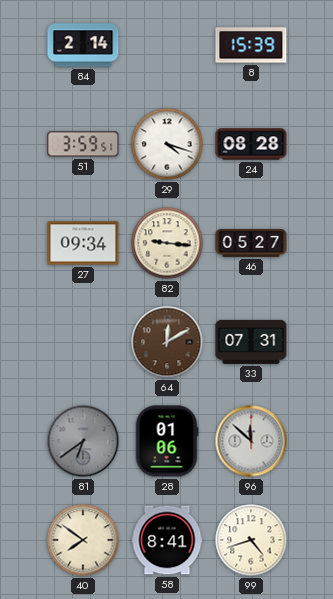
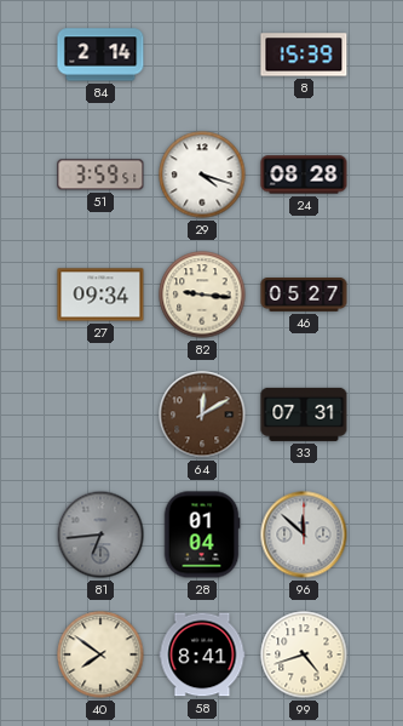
81: 6:39 -> 6:44 (100, 535)
28: 01:06 -> 01:04 (202, 535)
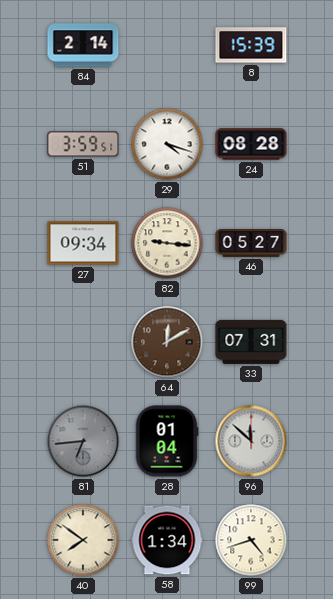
58: 8:41 -> 1:34 (167, 540)
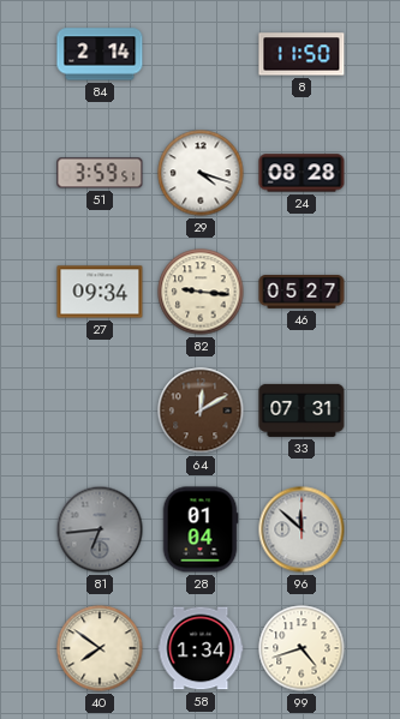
8: 15:39 -> 11:50 (302, 54)
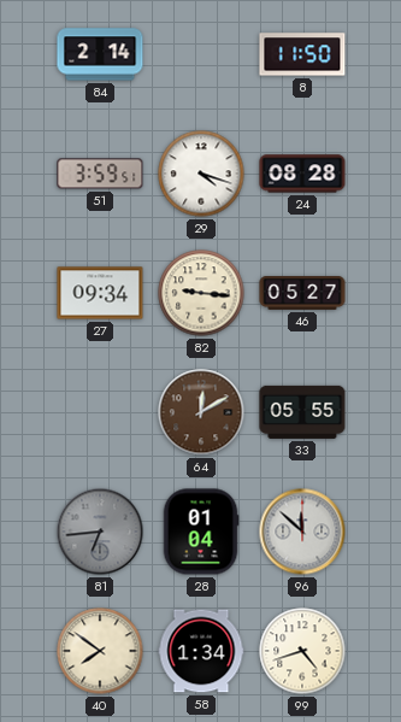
33: 07:31 -> 05:55 (302, 412)
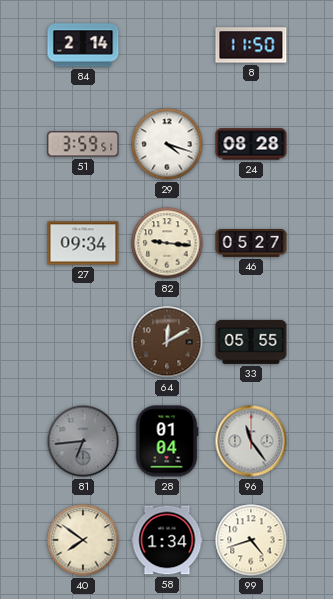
96: 11:52 -> 11:24 (251, 441)
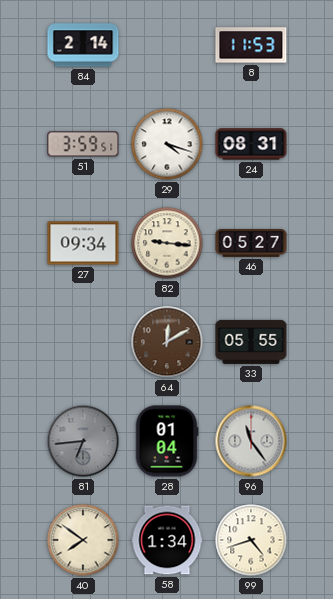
8: 11:50 -> 11:53 (251, 45)
24: 08:28 -> 08:31 (251, 144)
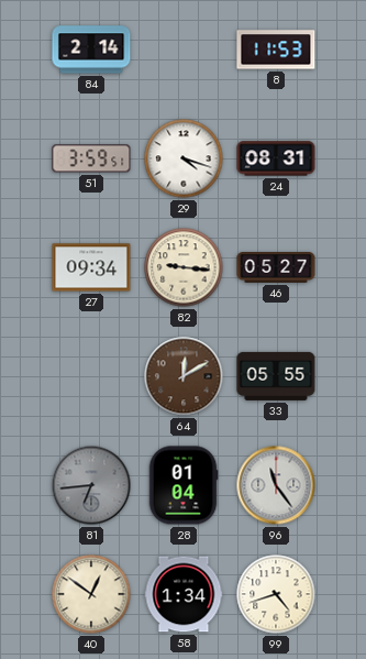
40: 7:51 -> 12:51 (91, 594)
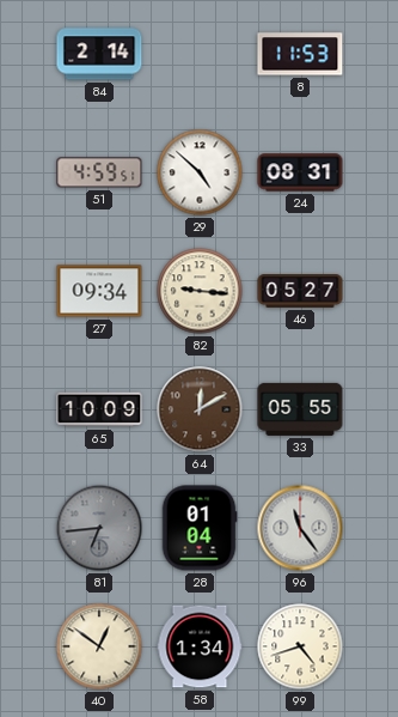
51: 3:59 -> 4:59 (99, 172)
29: 4:18 -> 4:52 (200, 172)
65: none -> 10:09 (99, 409)
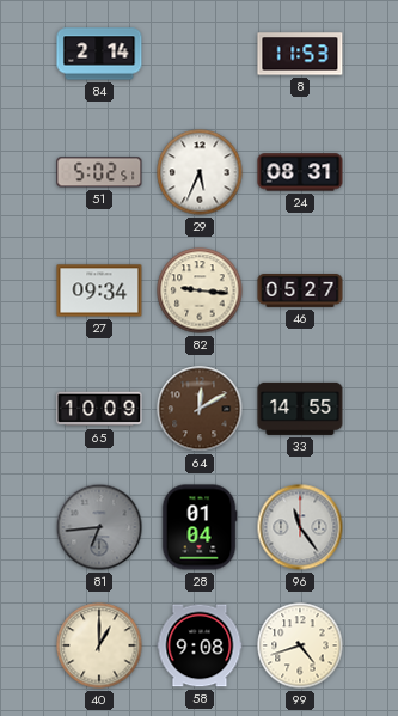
51: 4:59 -> 5:02 (99, 172)
29: 4:52 -> 5:34 (200, 172)
33: 05:55 -> 14:55 (300, 409)
40: 12:51 -> 1:00 (99, 645)
58: 1:34 -> 9:08 (200, 645)
